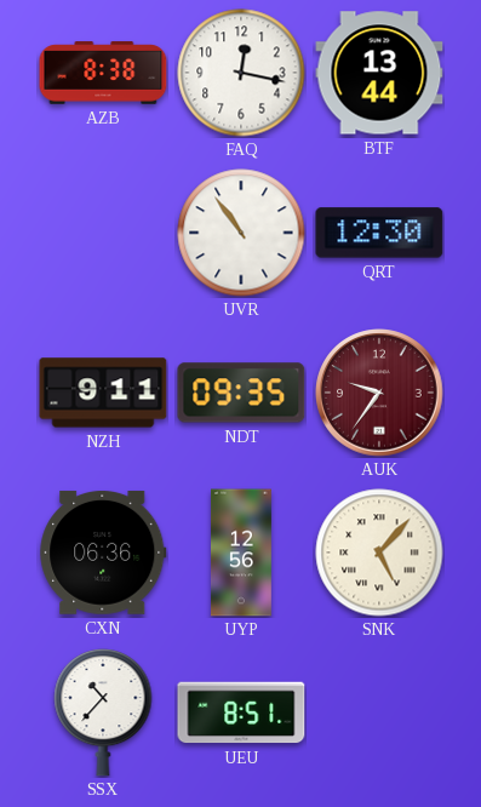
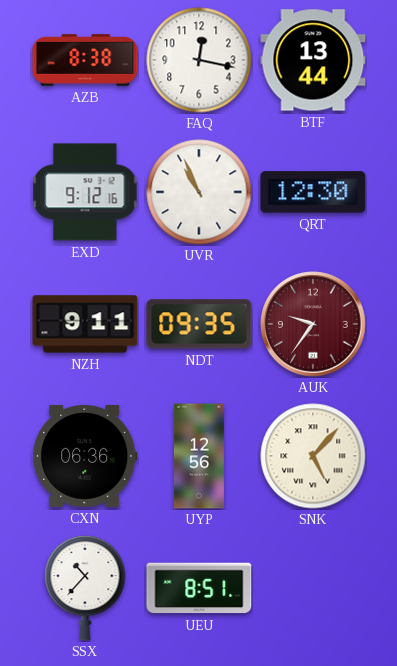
EXD: none -> 9:12 (85, 192)
UVR: 10:54 -> 10:56 (199, 192)
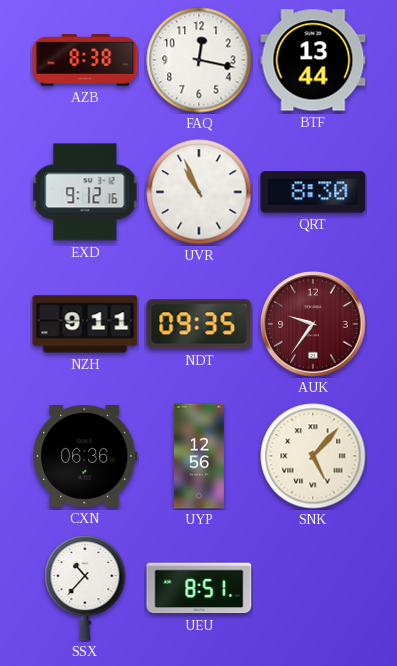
QRT: 12:30 -> 8:30 (313, 192)
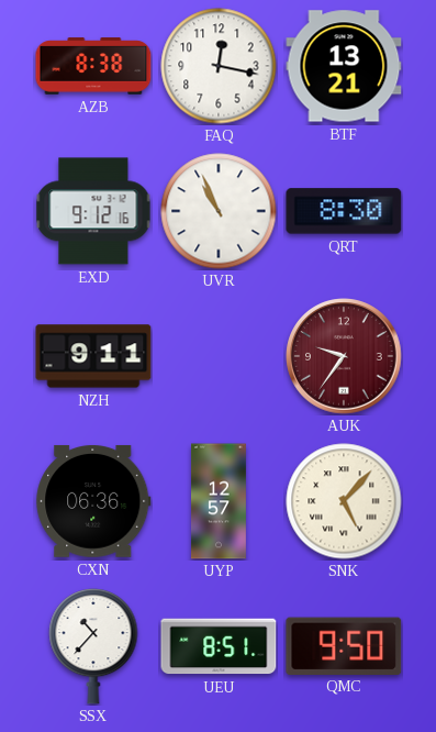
BTF: 13:44 -> 13:21 (344, 66)
NDT: 09:35 -> none (199, 324)
UYP: 12:56 -> 12:57 (219, 501)
QMC: none -> 9:50 (344, 645)
